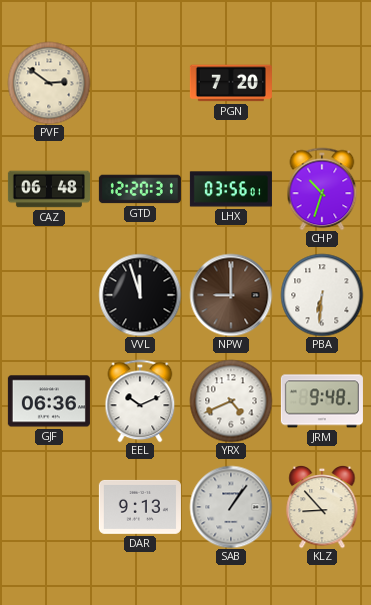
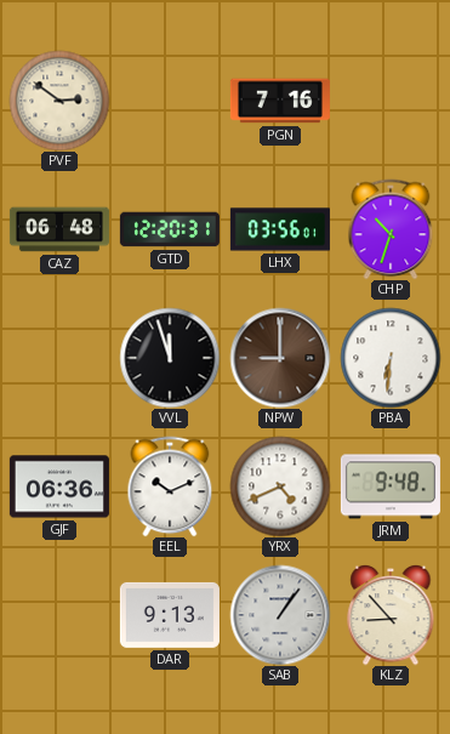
PGN: 7:20 -> 7:16 (280, 101)
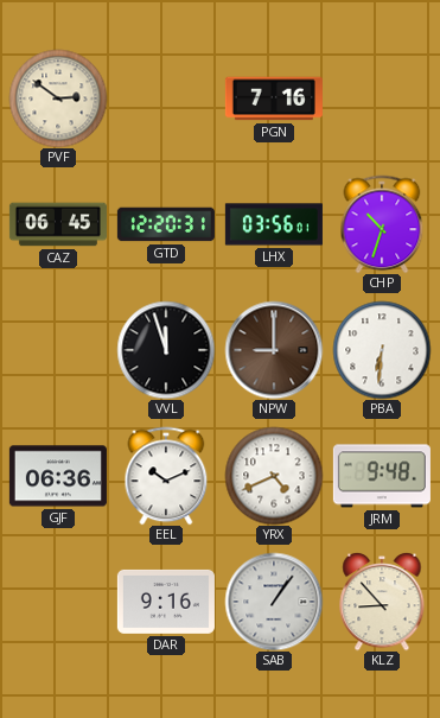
CAZ: 06:48 -> 06:45 (58, 224)
DAR: 9:13 -> 9:16 (166, 602)
